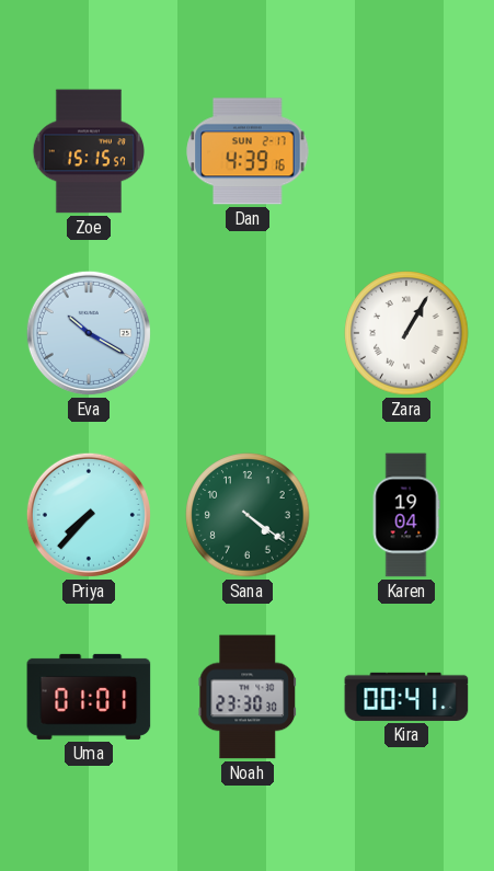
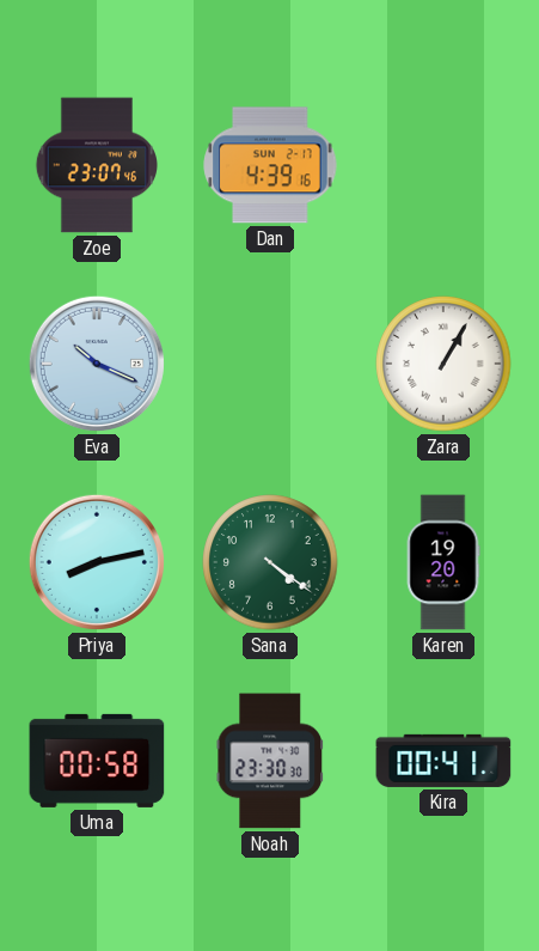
Zoe: 15:15 -> 23:07 (96, 165)
Eva: 10:20 -> 10:19 (97, 364)
Priya: 7:37 -> 8:13 (97, 562)
Karen: 19:04 -> 19:20 (443, 562)
Uma: 01:01 -> 00:58 (97, 761)
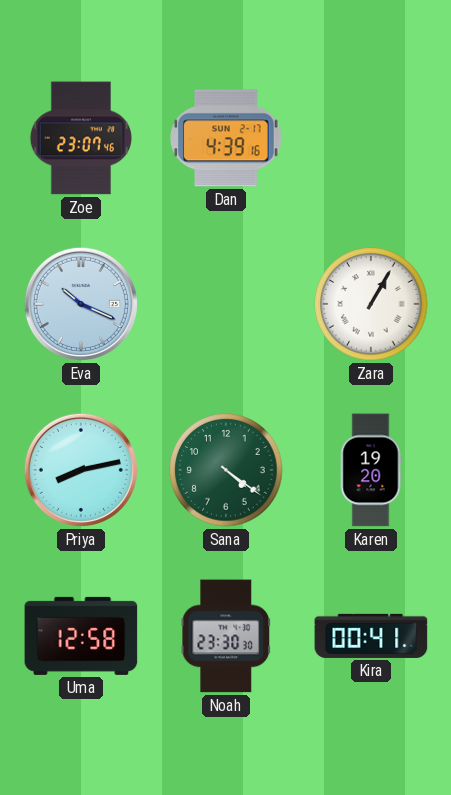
Uma: 00:58 -> 12:58 (81, 636)
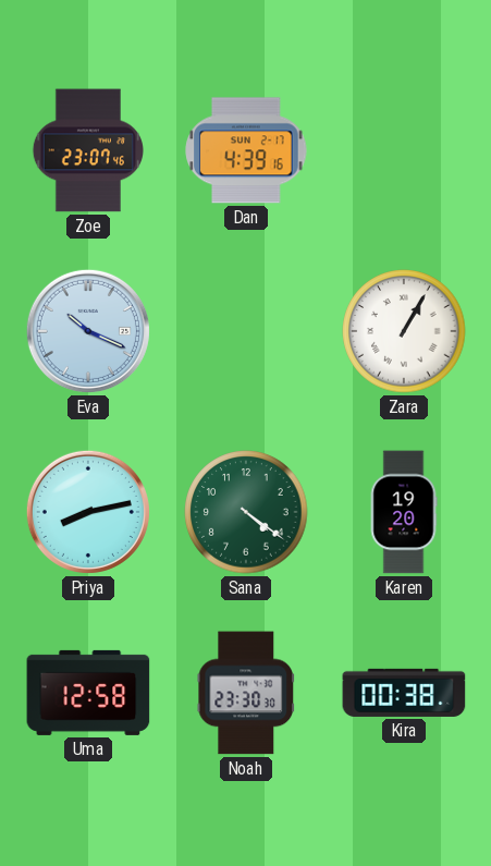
Kira: 00:41 -> 00:38 (404, 693)
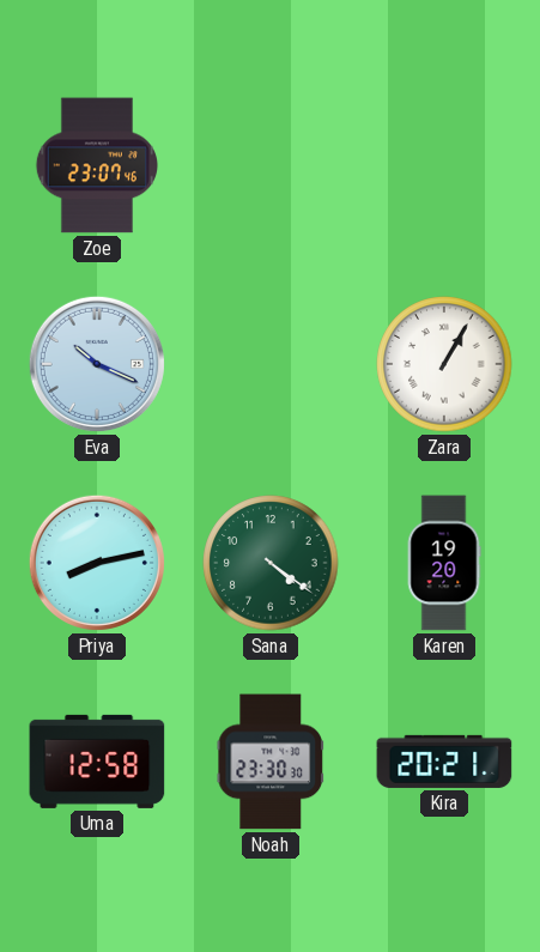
Dan: 4:39 -> none (246, 150)
Kira: 00:38 -> 20:21 (444, 762)
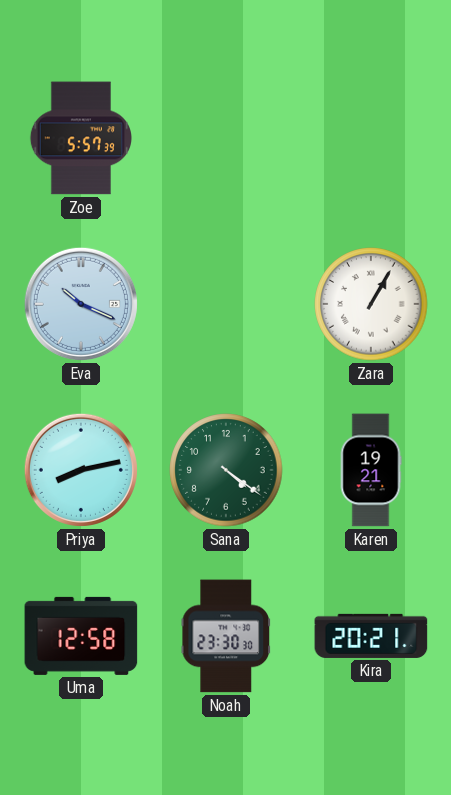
Zoe: 23:07 -> 5:57 (80, 138)
Karen: 19:20 -> 19:21 (371, 470)
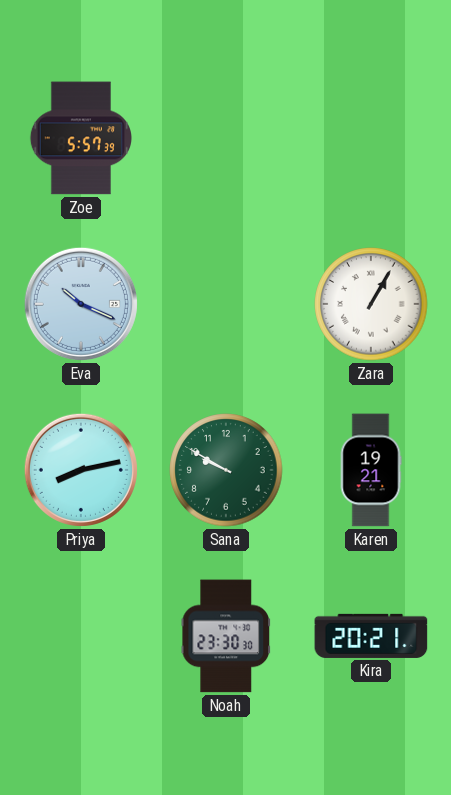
Sana: 4:21 -> 9:50 (226, 470)
Uma: 12:58 -> none (81, 636)
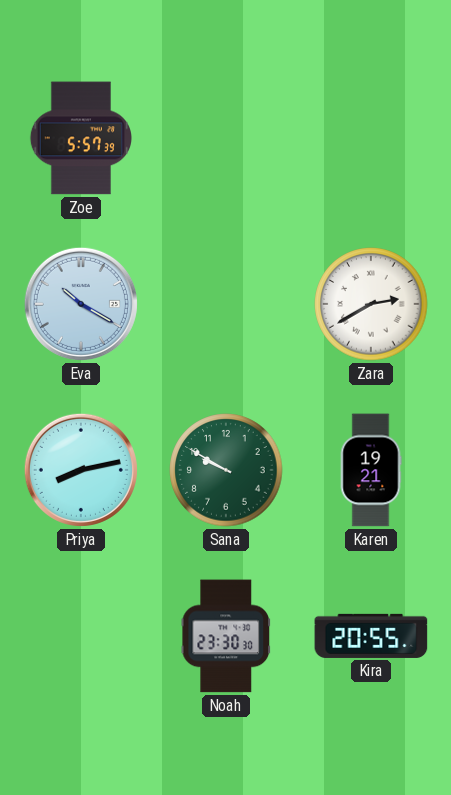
Eva: 10:19 -> 10:20 (81, 304)
Zara: 1:05 -> 2:40 (371, 304)
Kira: 20:21 -> 20:55 (371, 636)
